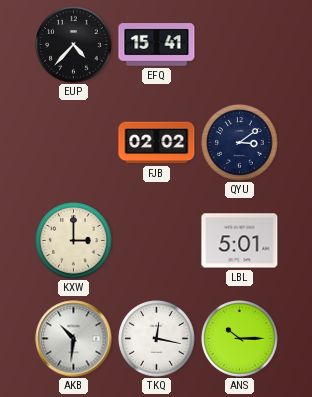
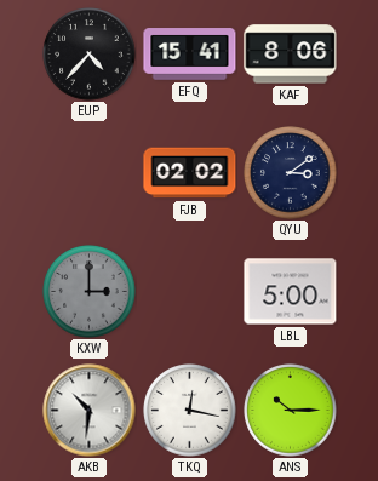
KAF: none -> 8:06 (291, 55)
KXW dial: cream -> grey (90, 292)
LBL: 5:01 -> 5:00 (291, 292)
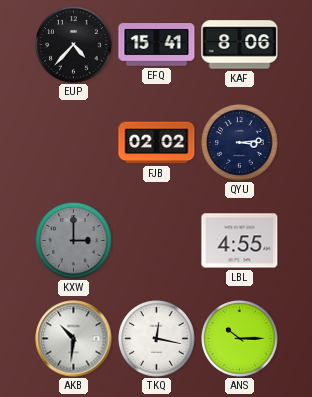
QYU: 3:09 -> 3:14 (240, 143)
LBL: 5:00 -> 4:55 (240, 241)
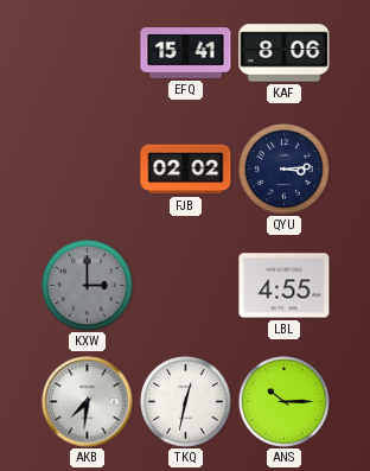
EUP: 4:37 -> none (74, 45)
AKB: 10:31 -> 7:31 (88, 402)
TKQ: 12:17 -> 12:32 (186, 402)
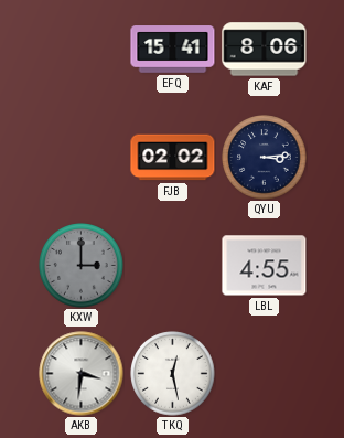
AKB: 7:31 -> 3:31 (82, 374)
TKQ: 12:32 -> 12:28 (173, 374)
ANS: 10:15 -> none (285, 402)
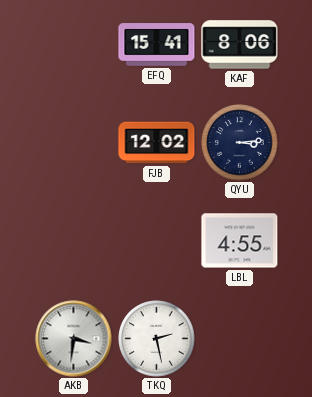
FJB: 02:02 -> 12:02 (157, 143)
KXW: 3:00 -> none (82, 266)
TKQ: 12:28 -> 2:28 (157, 339)
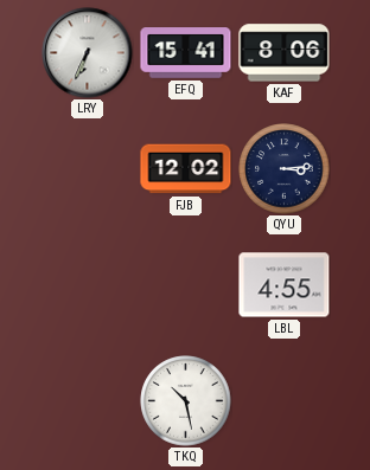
LRY: none -> 6:34 (88, 53)
AKB: 3:31 -> none (74, 339)
TKQ: 2:28 -> 10:28 (186, 401)
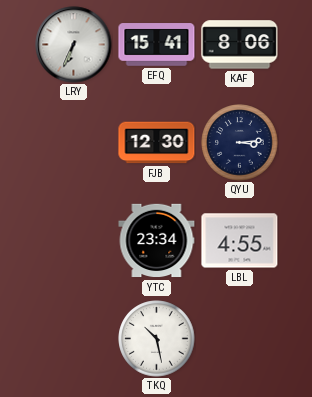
FJB: 12:02 -> 12:30 (157, 143)
YTC: none -> 23:34 (157, 241)
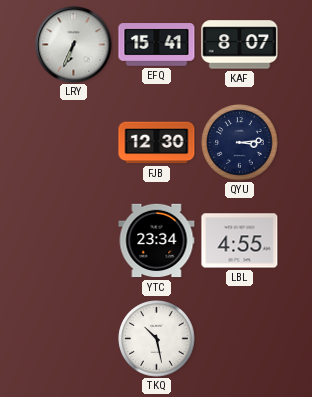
KAF: 8:06 -> 8:07 (240, 45)
